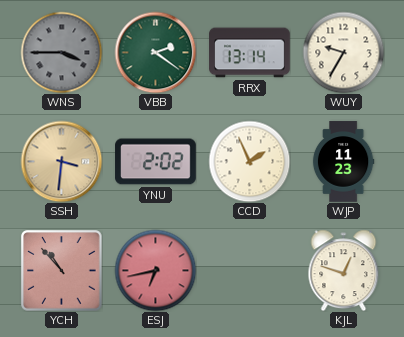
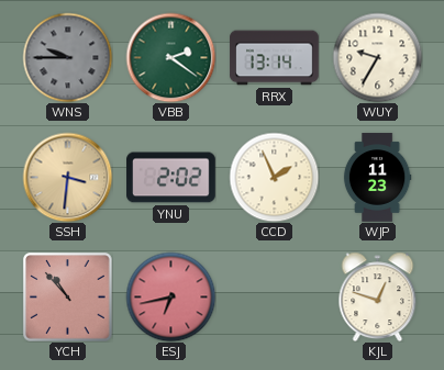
WNS: 3:45 -> 9:45 (67, 57)
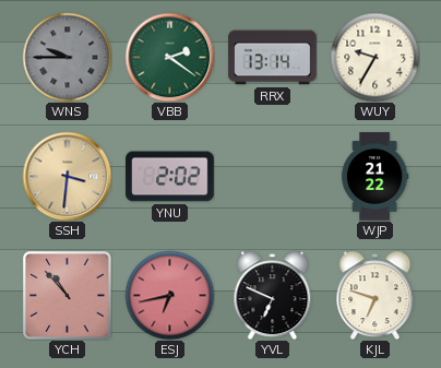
CCD: 1:56 -> none (274, 177)
WJP: 11:23 -> 21:22 (374, 177)
YVL: none -> 6:49 (273, 295)
KJL: 12:48 -> 6:48 (376, 295)
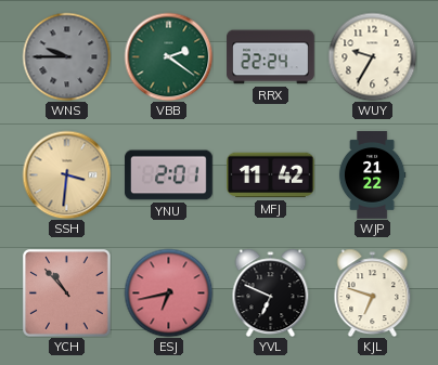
RRX: 13:14 -> 22:24 (271, 57)
YNU: 2:02 -> 2:01 (169, 175)
MFJ: none -> 11:42 (271, 175)
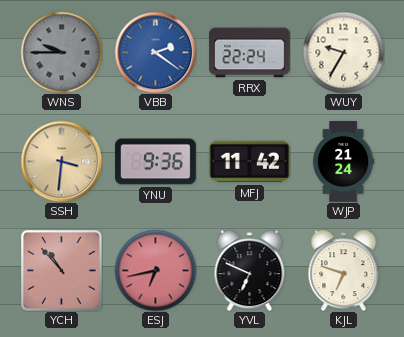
VBB dial: green -> blue (155, 52)
YNU: 2:01 -> 9:36 (156, 162)
WJP: 21:22 -> 21:24 (343, 162)
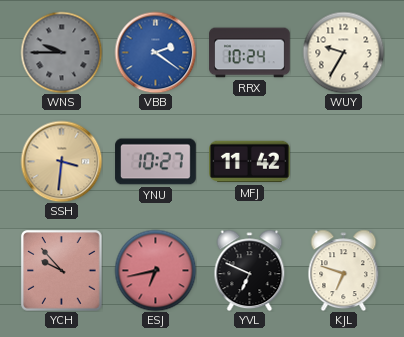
RRX: 22:24 -> 10:24 (250, 53)
YNU: 9:36 -> 10:27 (156, 162)
WJP: 21:24 -> none (343, 162)
YCH: 10:53 -> 9:53 (61, 270)
